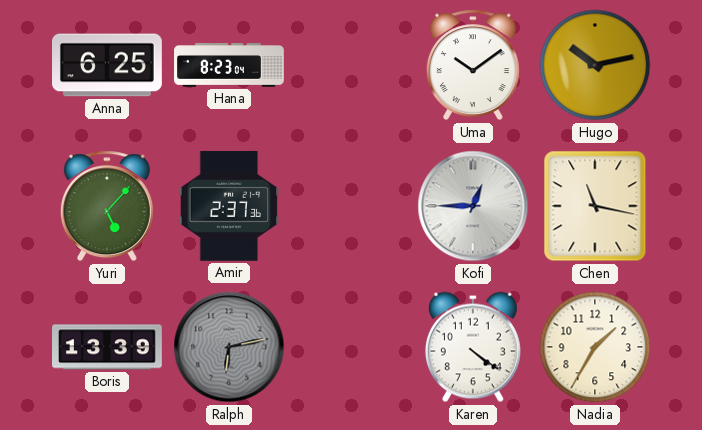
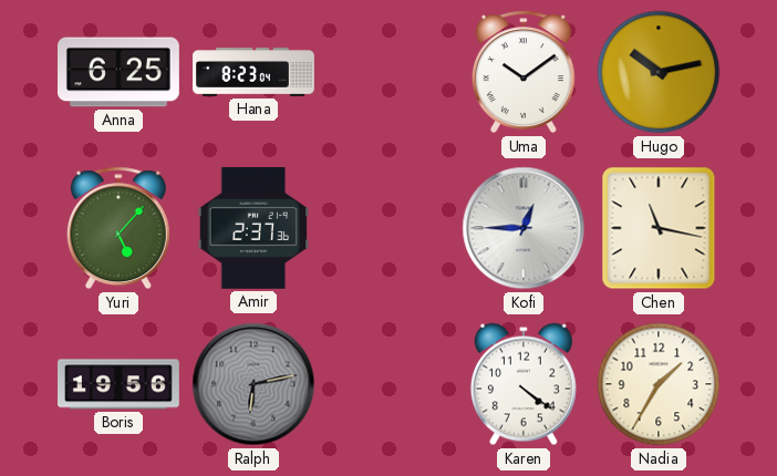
Boris: 13:39 -> 19:56 (120, 384)
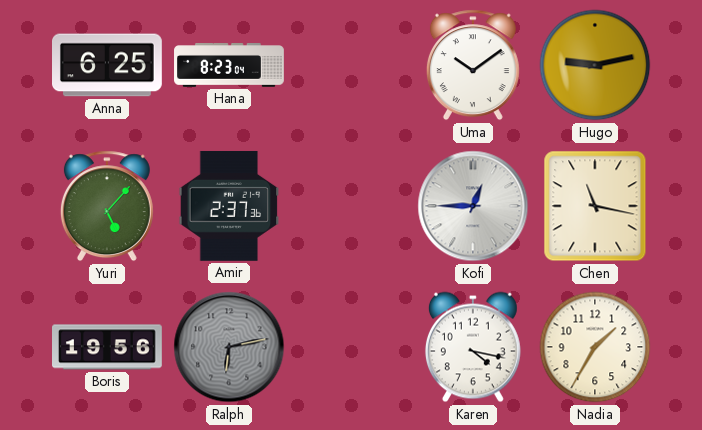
Hugo: 10:13 -> 9:13 (595, 65)
Karen: 4:21 -> 4:17 (473, 347)
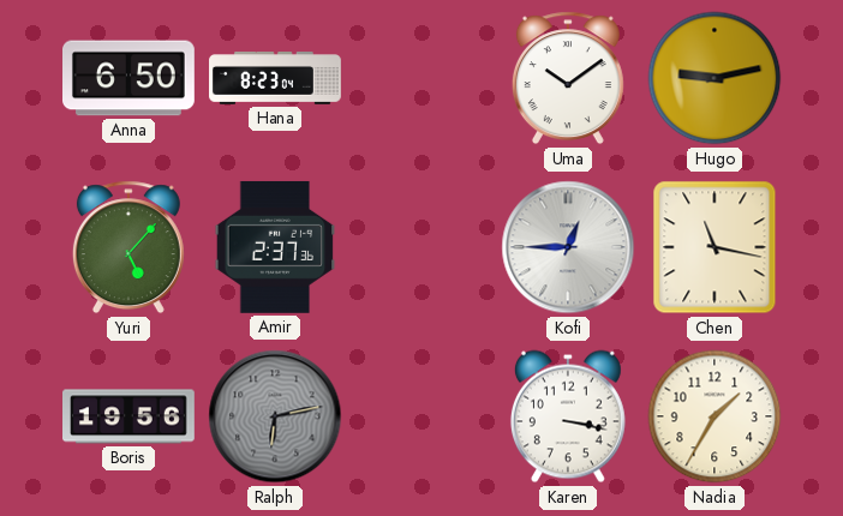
Anna: 6:25 -> 6:50 (130, 78)
Karen: 4:17 -> 3:17 (568, 416)
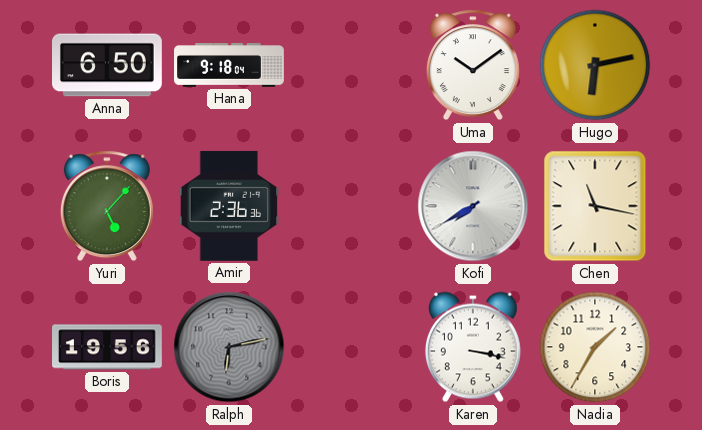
Hana: 8:23 -> 9:18 (229, 66)
Hugo: 9:13 -> 6:13 (595, 65)
Amir: 2:37 -> 2:36 (229, 206)
Kofi: 12:45 -> 7:40 (473, 206)
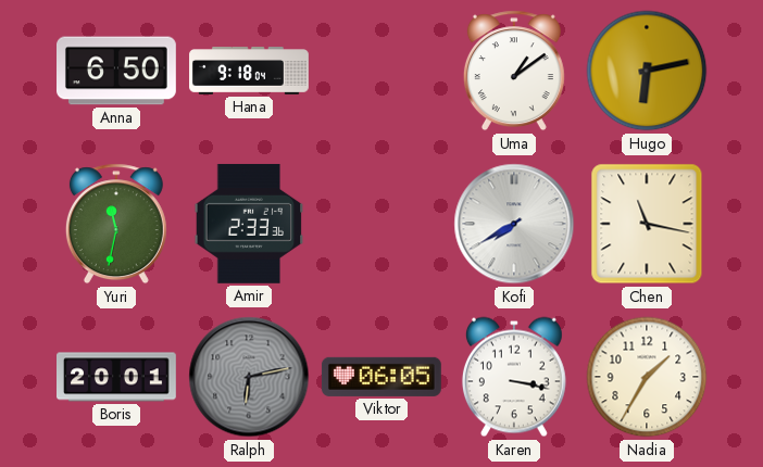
Uma: 10:09 -> 1:09 (514, 71)
Yuri: 5:07 -> 11:32 (116, 224)
Amir: 2:36 -> 2:33 (249, 224)
Boris: 19:56 -> 20:01 (117, 377)
Viktor: none -> 06:05 (381, 377)
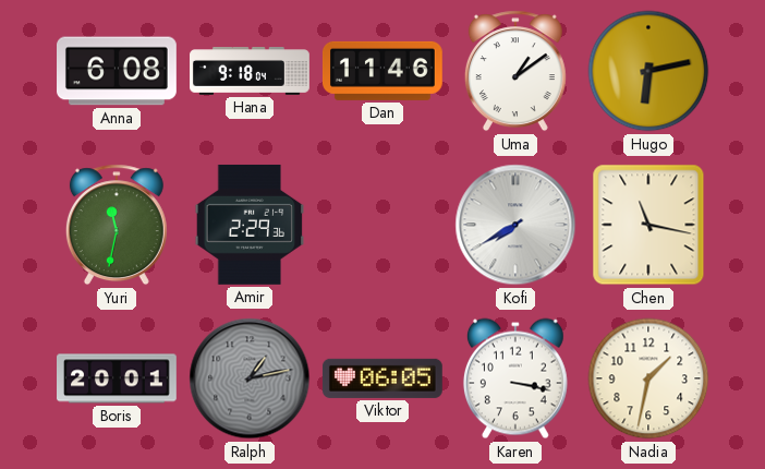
Anna: 6:50 -> 6:08 (118, 71)
Dan: none -> 11:46 (382, 71)
Amir: 2:33 -> 2:29 (250, 225)
Ralph: 6:13 -> 1:13 (250, 378)
Nadia: 1:35 -> 1:32 (648, 378)
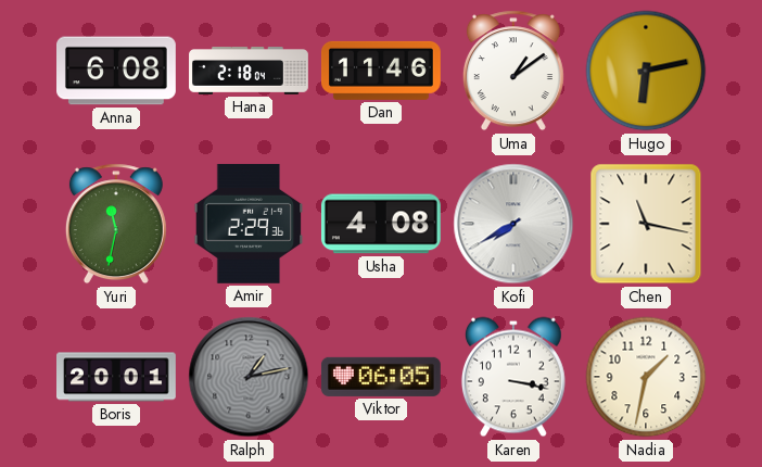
Hana: 9:18 -> 2:18 (249, 72)
Usha: none -> 4:08 (381, 224)
